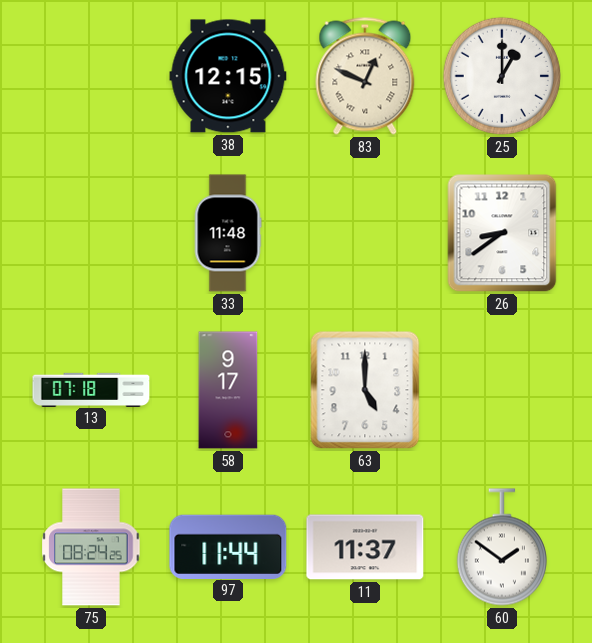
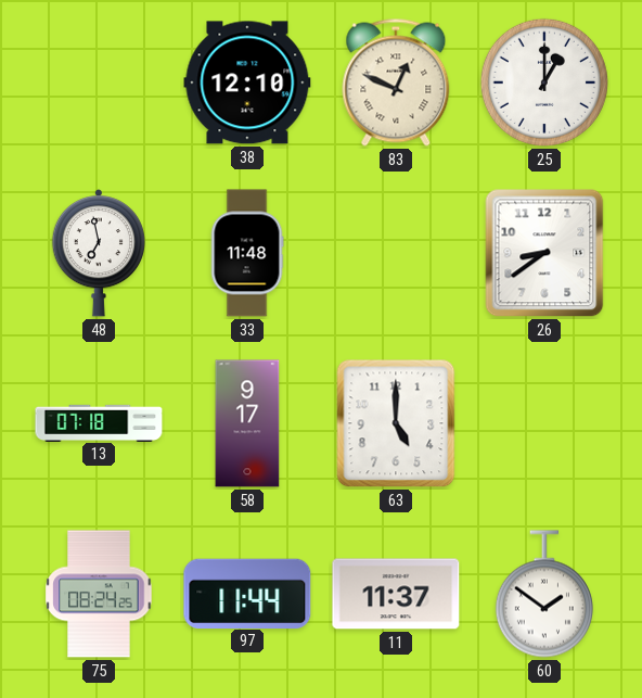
38: 12:15 -> 12:10 (247, 83)
48: none -> 6:58 (98, 253)
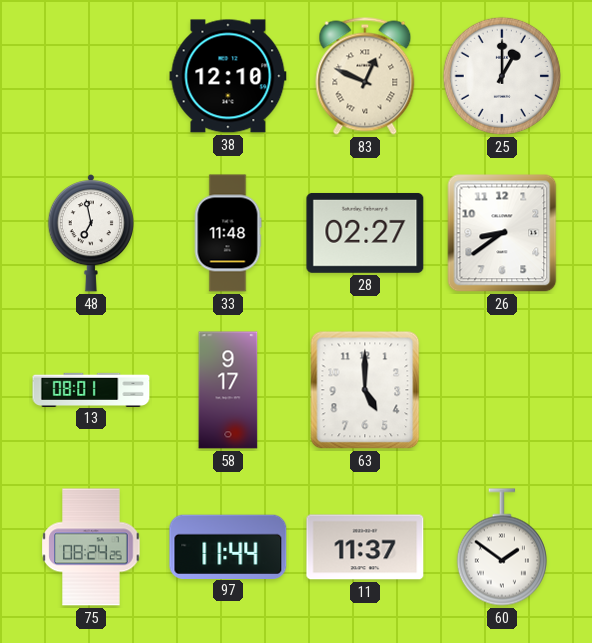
28: none -> 02:27 (365, 233)
13: 07:18 -> 08:01 (91, 389)
